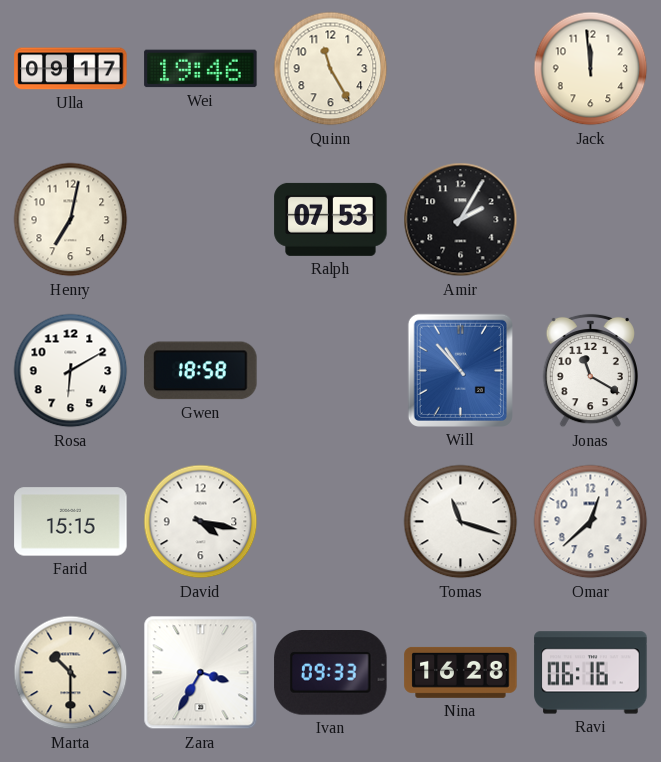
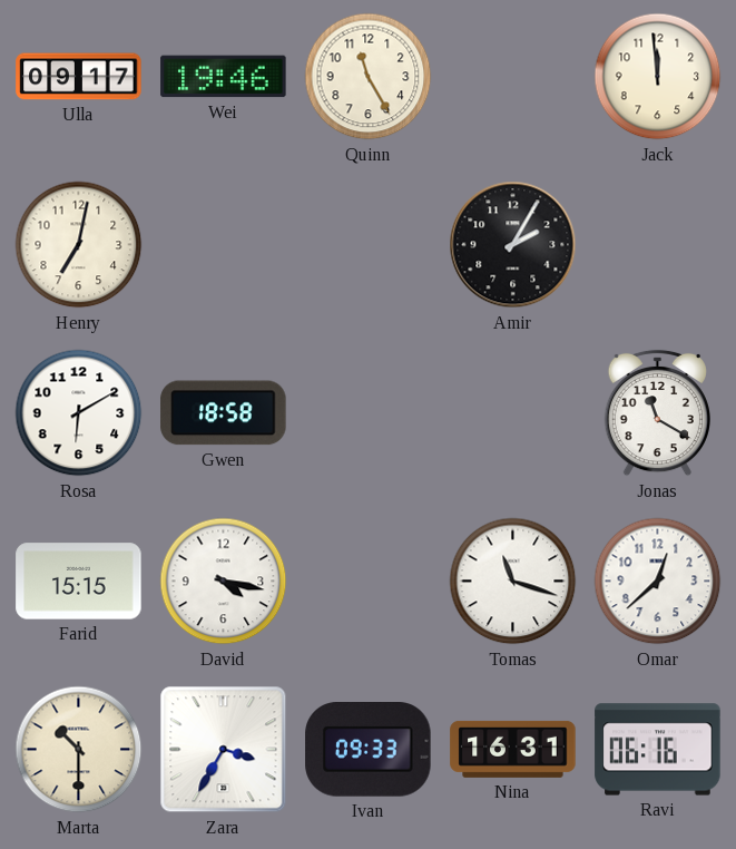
Ralph: 07:53 -> none (331, 219)
Will: 10:53 -> none (460, 370)
Nina: 16:28 -> 16:31 (513, 749)
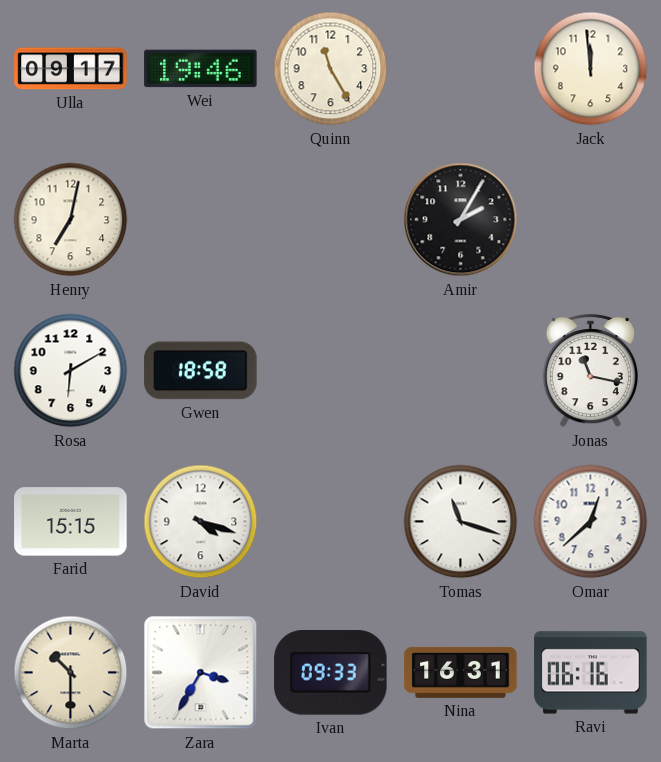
Jonas: 11:20 -> 11:17 (590, 371)
David: 4:17 -> 4:18 (201, 522)
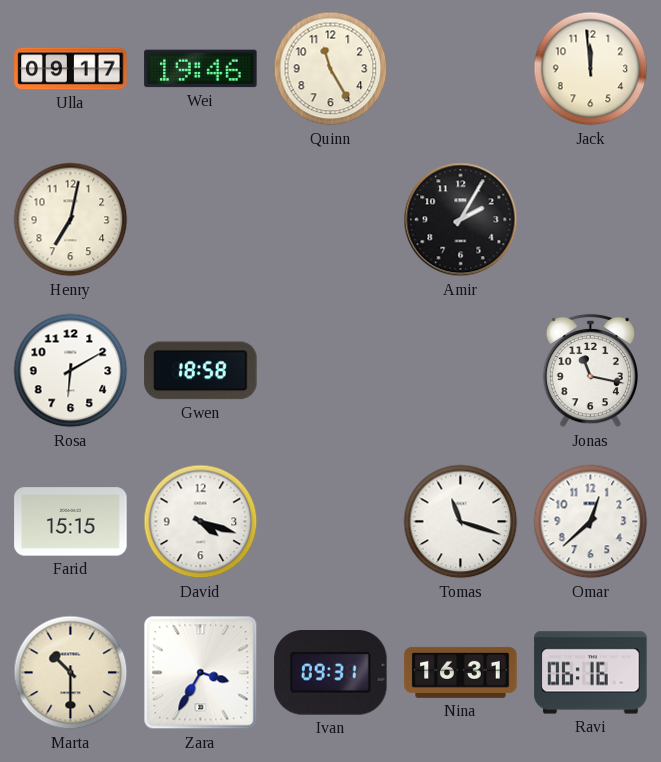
Ivan: 09:33 -> 09:31 (331, 673)
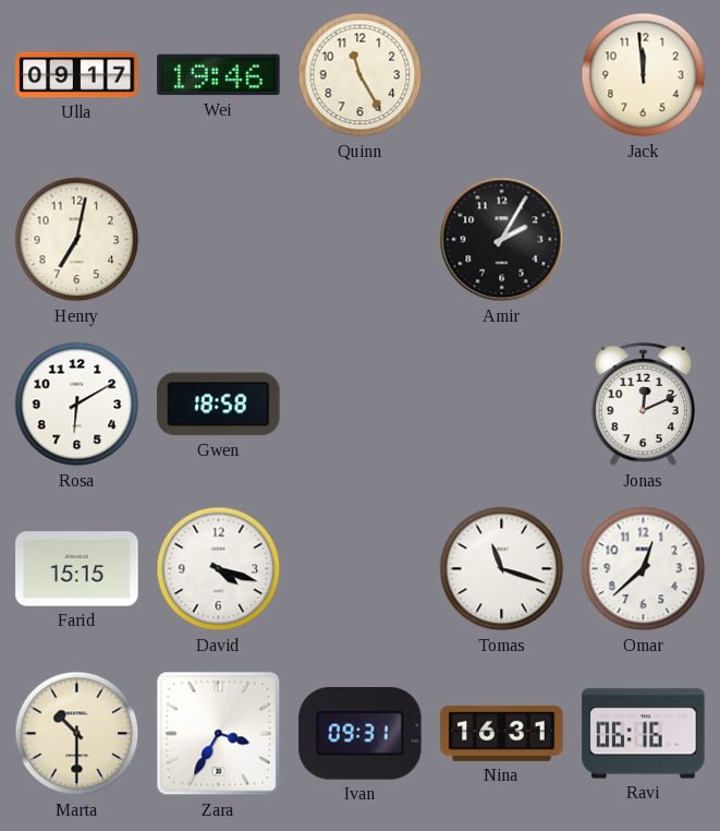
Jonas: 11:17 -> 12:11 (643, 405)
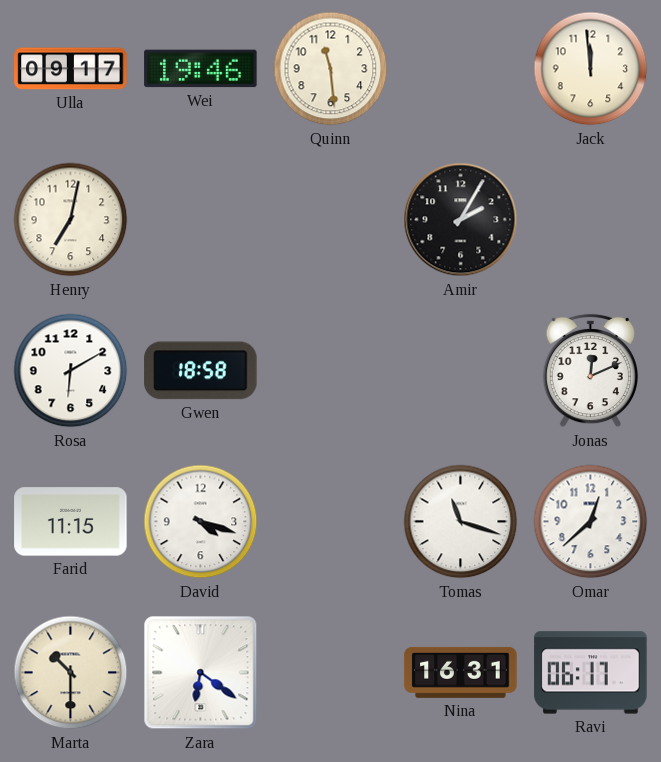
Quinn: 11:25 -> 11:29 (331, 69)
Farid: 15:15 -> 11:15 (71, 522)
Zara: 3:35 -> 6:21 (201, 673)
Ivan: 09:31 -> none (361, 734)
Ravi: 06:16 -> 06:17 (591, 673)
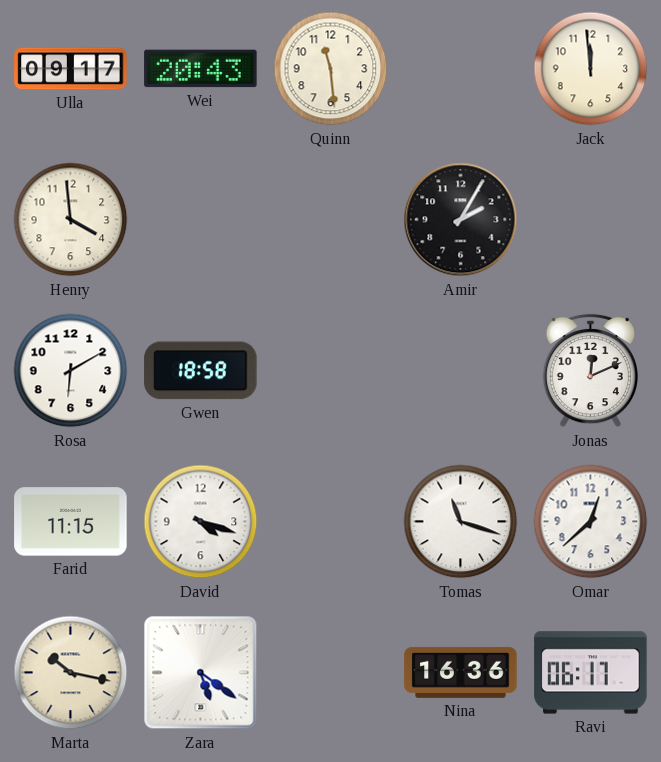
Wei: 19:46 -> 20:43 (201, 69)
Henry: 7:02 -> 3:59 (71, 220)
Marta: 10:30 -> 10:17 (71, 673)
Zara: 6:21 -> 5:21 (201, 673)
Nina: 16:31 -> 16:36 (461, 672)
